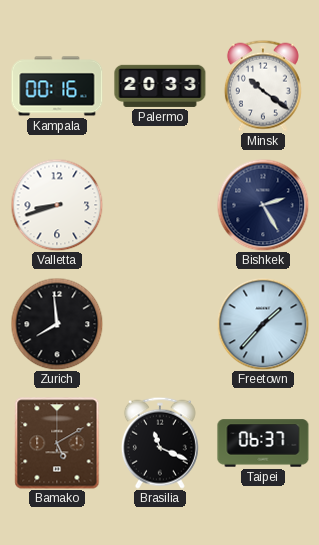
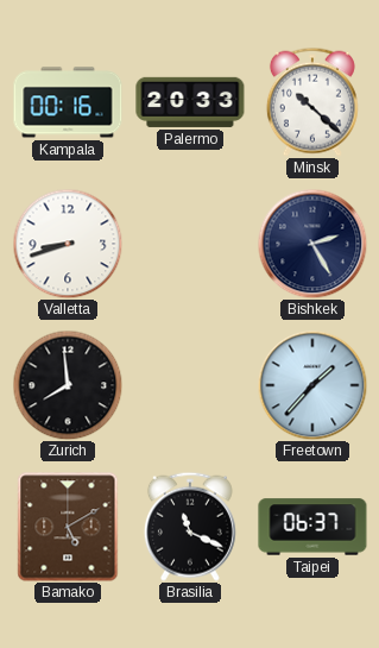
Minsk: 10:21 -> 10:22 (312, 102)
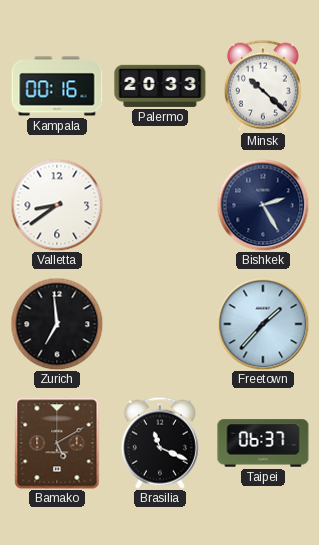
Valletta: 8:42 -> 8:39 (57, 205)
Zurich: 7:59 -> 6:59 (57, 324)
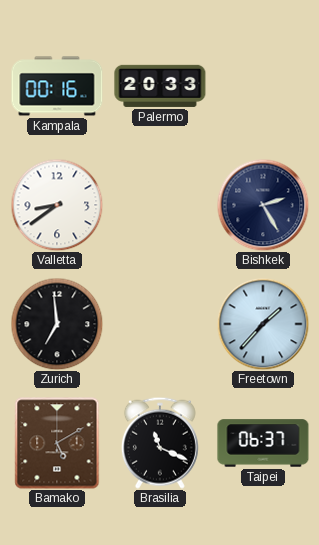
Minsk: 10:22 -> none (263, 86)
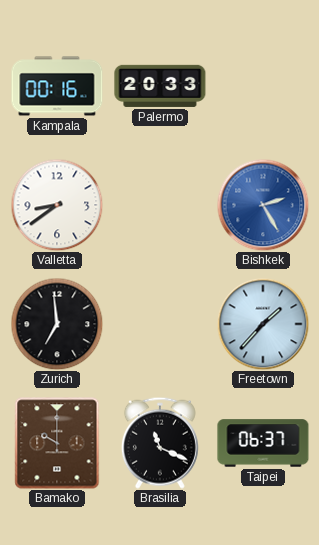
Bishkek dial: navy -> blue (263, 205)
Bamako: 5:10 -> 10:00 (57, 443)
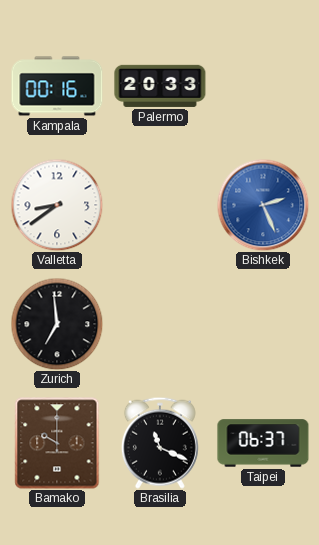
Bishkek: 2:25 -> 2:26 (263, 205)
Freetown: 1:37 -> none (263, 324)
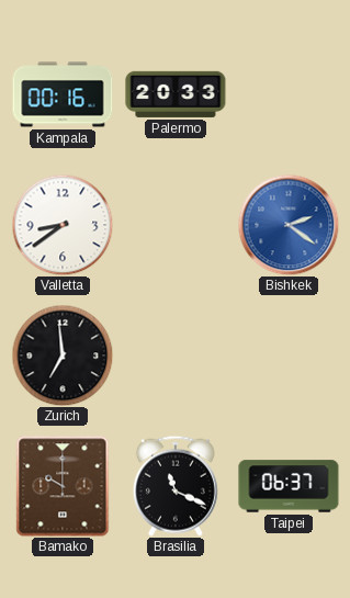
Bishkek: 2:26 -> 2:21 (289, 225)
